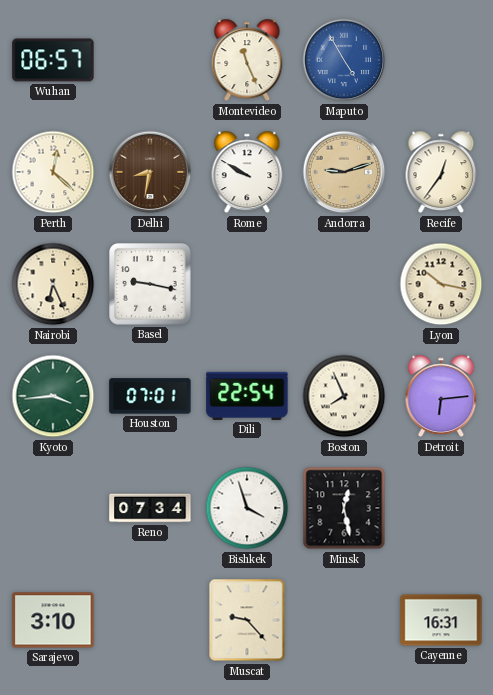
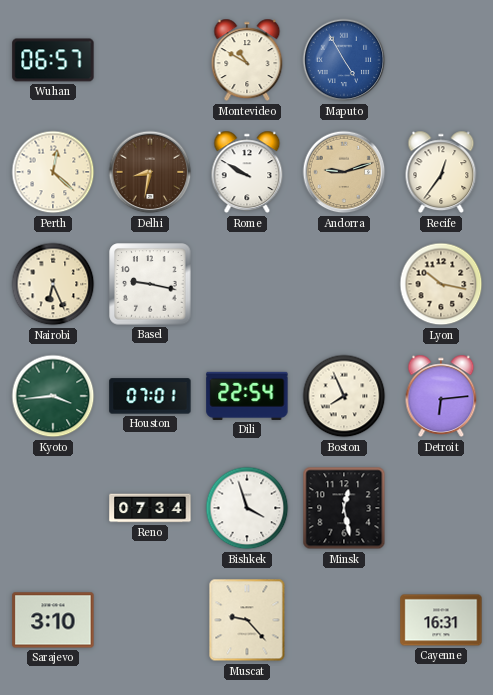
Montevideo: 11:26 -> 10:50 (247, 60)
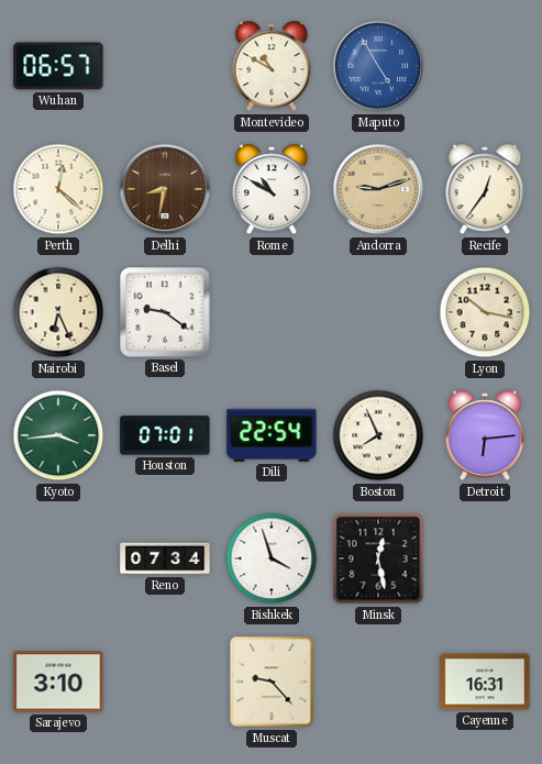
Rome: 9:50 -> 10:50 (272, 189)
Basel: 9:17 -> 9:21 (165, 312)
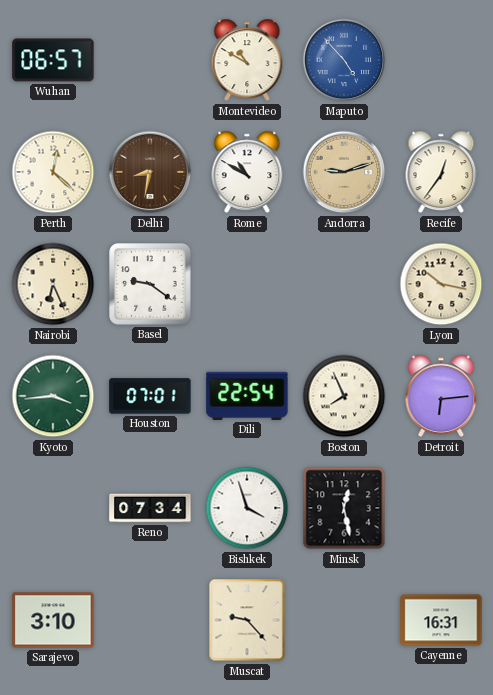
Maputo: 4:55 -> 4:53 (344, 60)
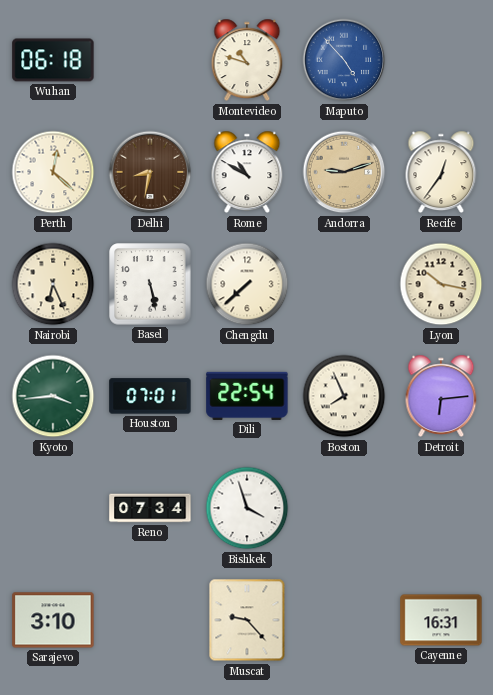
Wuhan: 06:57 -> 06:18 (53, 60)
Montevideo: 10:50 -> 10:48 (247, 60)
Basel: 9:21 -> 5:28 (150, 284)
Chengdu: none -> 7:38 (247, 284)
Minsk: 12:28 -> none (344, 508)
